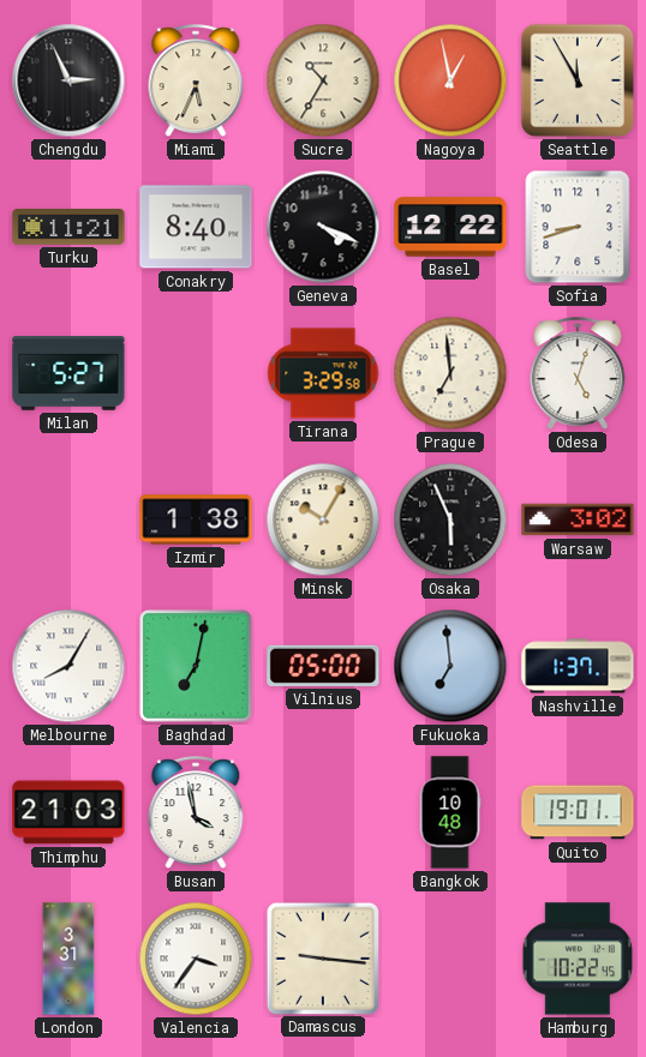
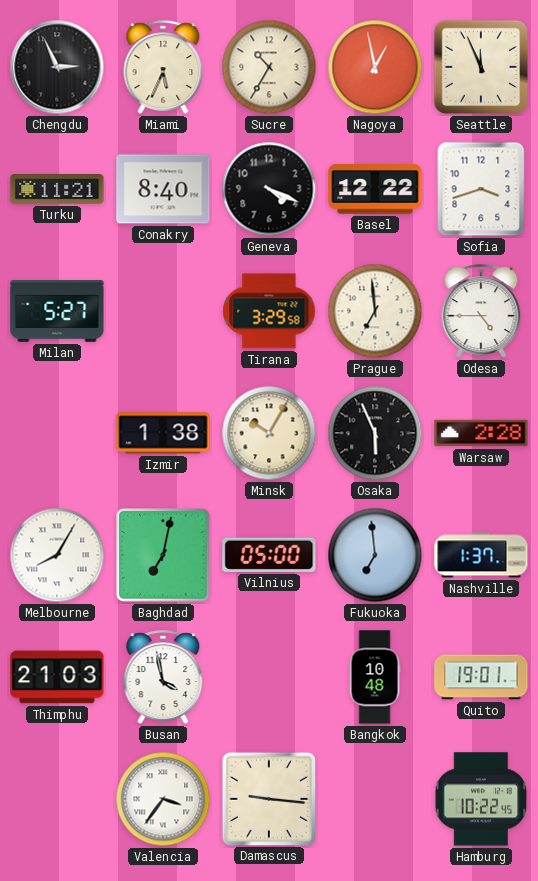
Seattle: 11:55 -> 11:56 (481, 67)
Sofia: 8:42 -> 3:42 (481, 189)
Odesa: 5:03 -> 4:45 (481, 311)
Warsaw: 3:02 -> 2:28 (481, 433)
London: 3:31 -> none (68, 959)
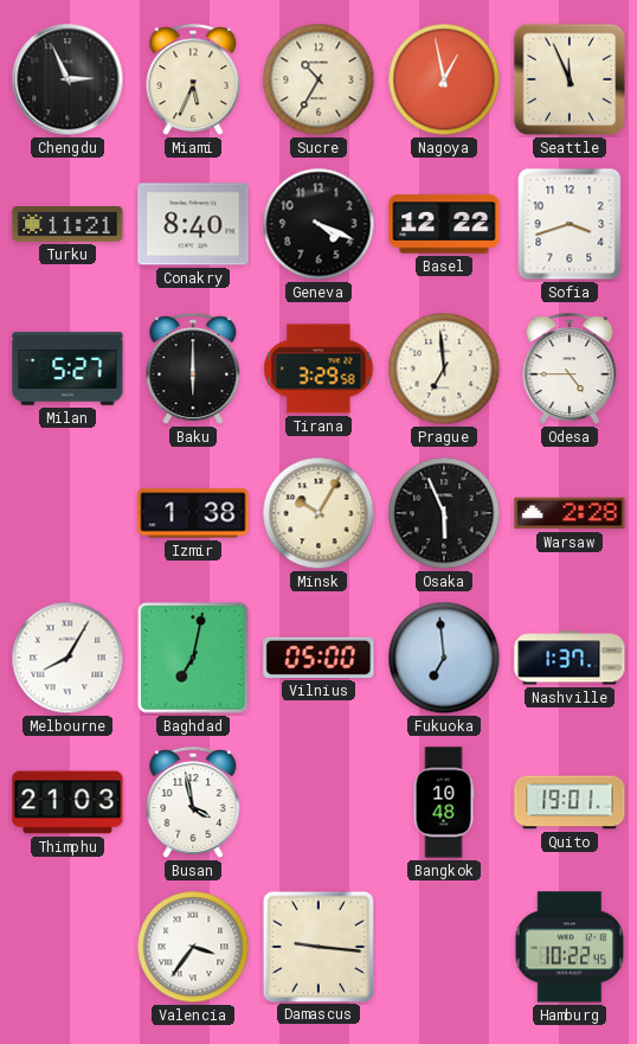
Baku: none -> 6:00 (193, 369)
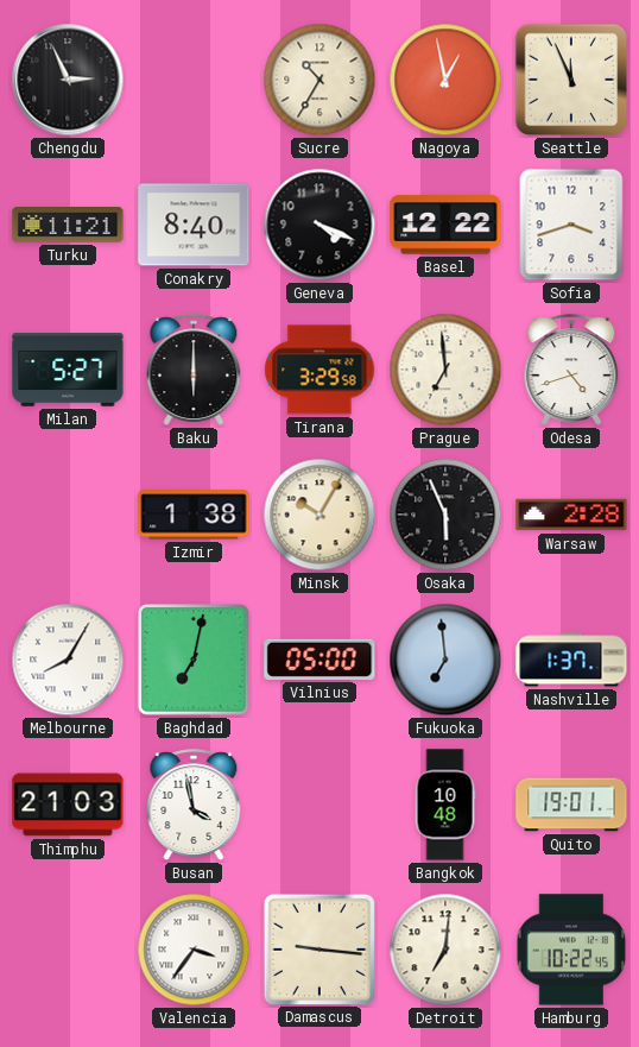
Miami: 5:34 -> none (193, 79)
Odesa: 4:45 -> 4:42 (571, 370)
Detroit: none -> 7:01 (445, 950)
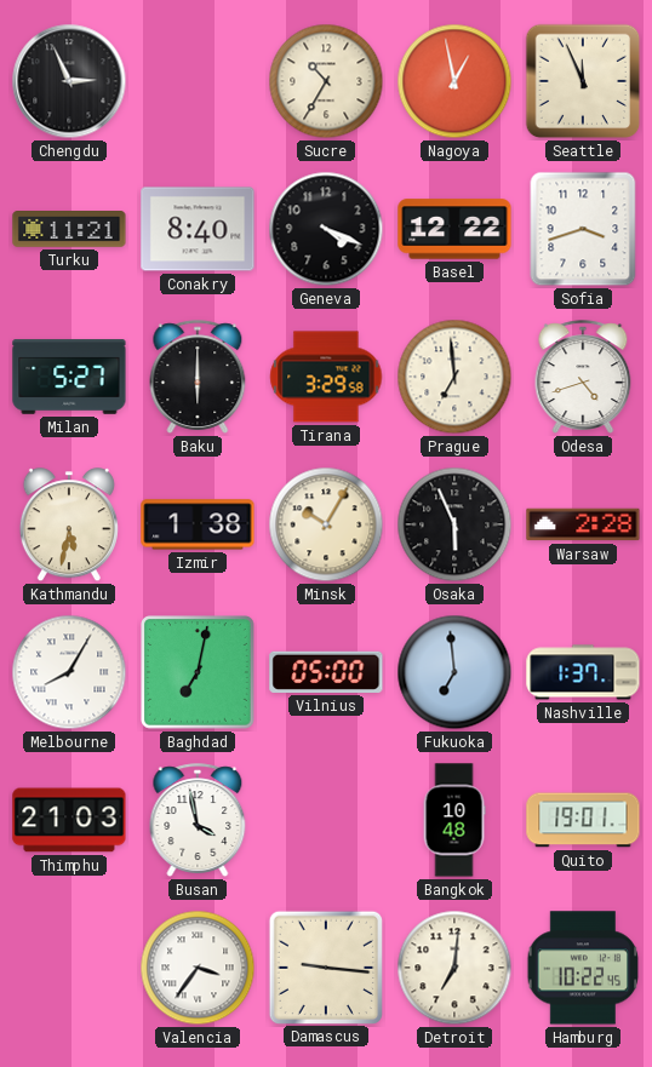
Kathmandu: none -> 5:32 (69, 526)
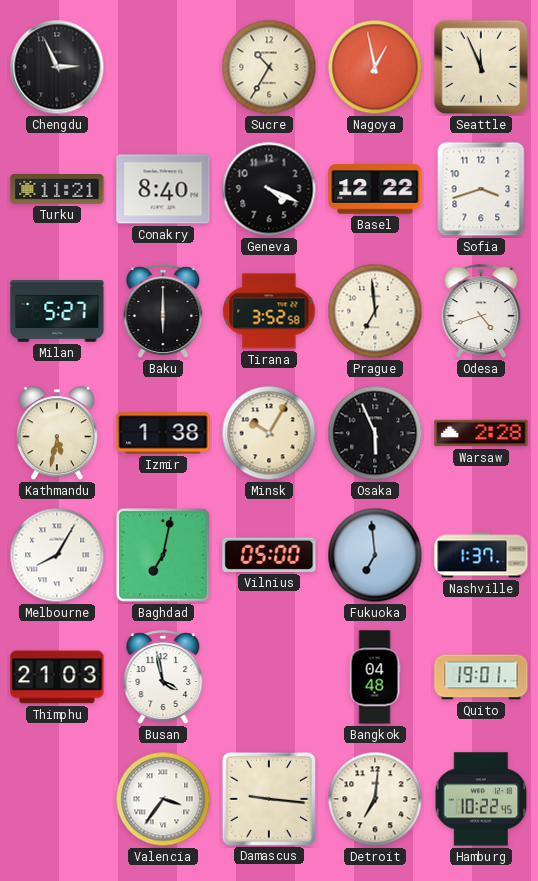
Tirana: 3:29 -> 3:52 (269, 311)
Bangkok: 10:48 -> 04:48 (375, 677)
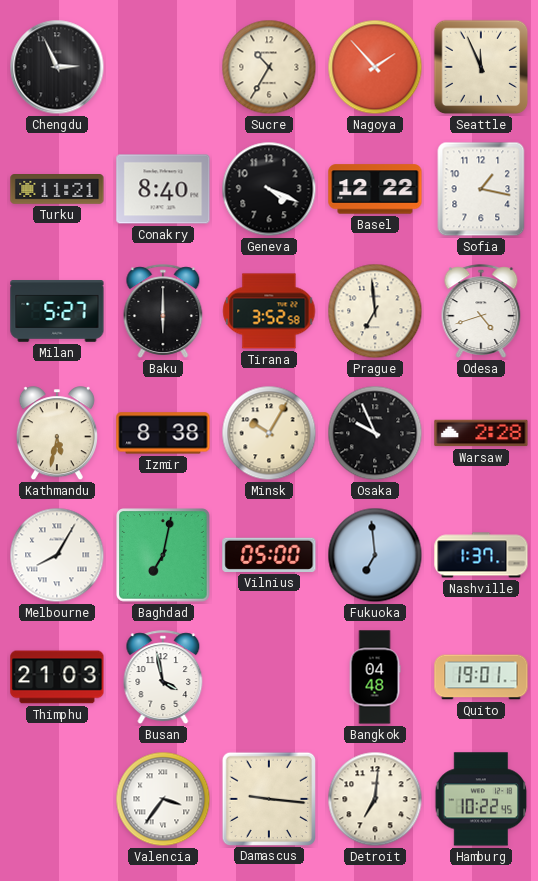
Nagoya: 12:58 -> 1:53 (375, 67)
Sofia: 3:42 -> 1:17 (481, 189)
Izmir: 1:38 -> 8:38 (163, 433)
Osaka: 5:56 -> 9:56 (375, 433)
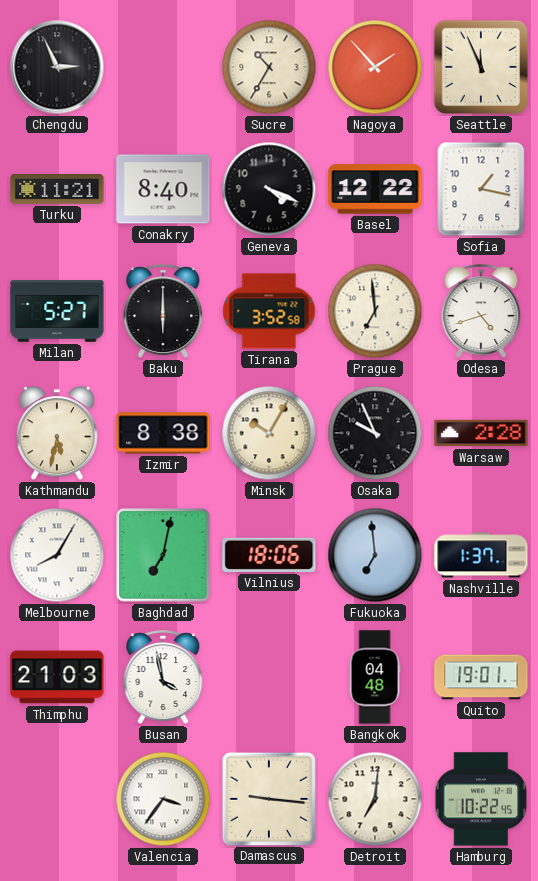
Vilnius: 05:00 -> 18:06 (269, 555)
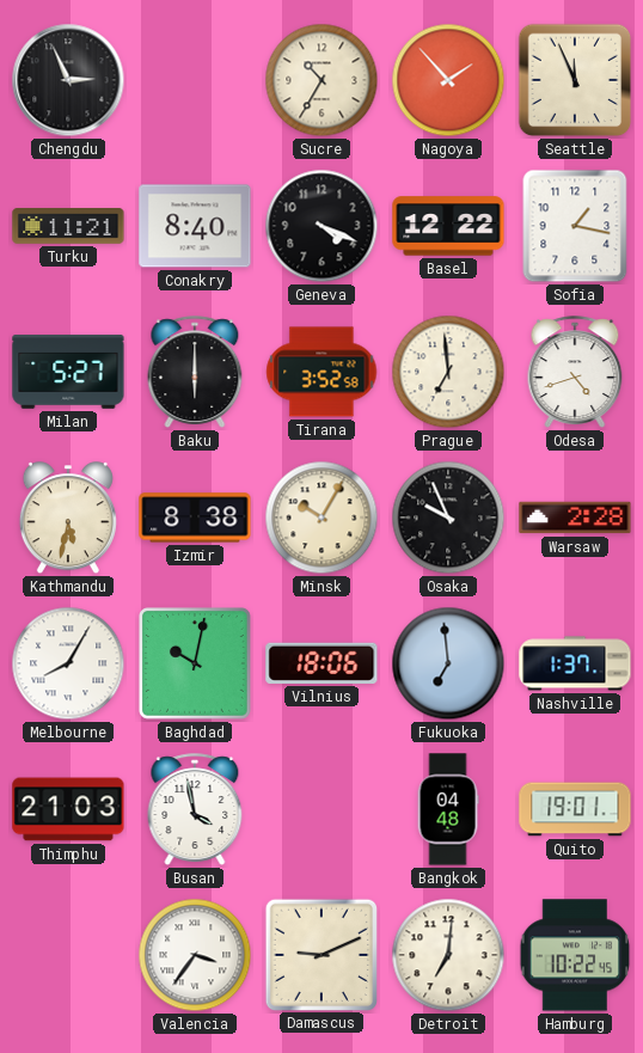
Baghdad: 7:02 -> 10:02 (196, 665)
Damascus: 9:16 -> 9:11 (320, 954)
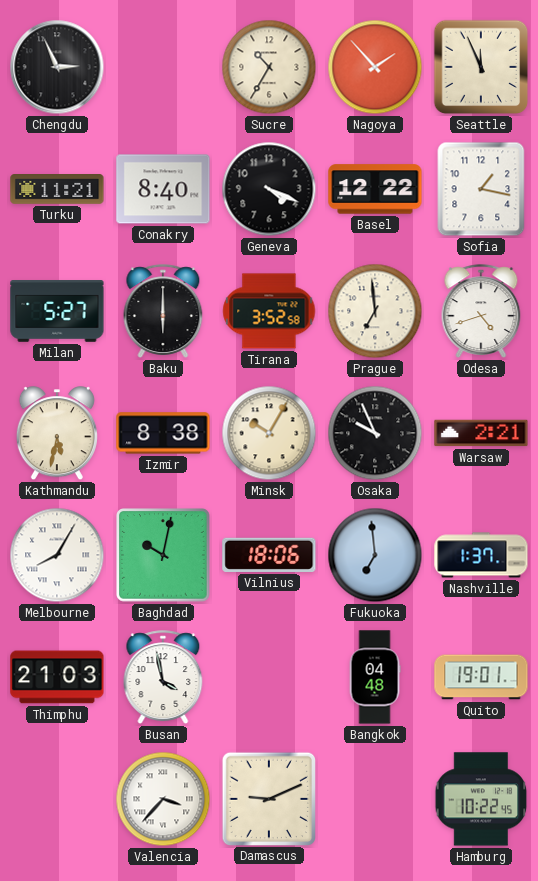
Warsaw: 2:28 -> 2:21 (481, 433)
Valencia: 3:36 -> 3:37 (163, 799)
Detroit: 7:01 -> none (448, 955)
